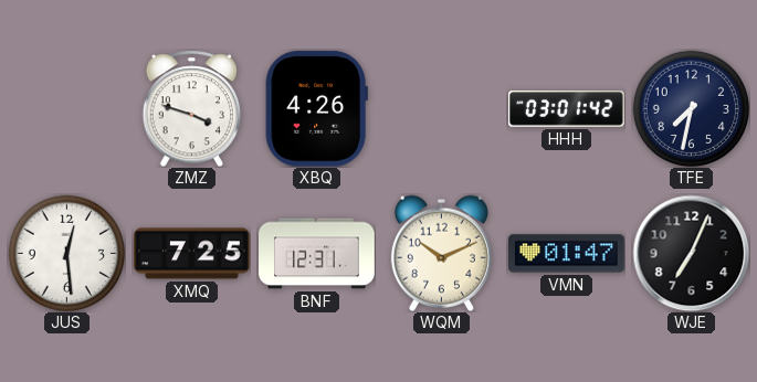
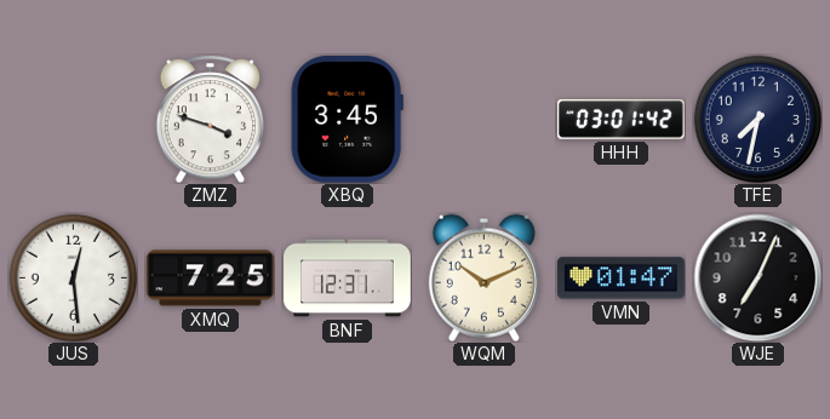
XBQ: 4:26 -> 3:45 (347, 120)
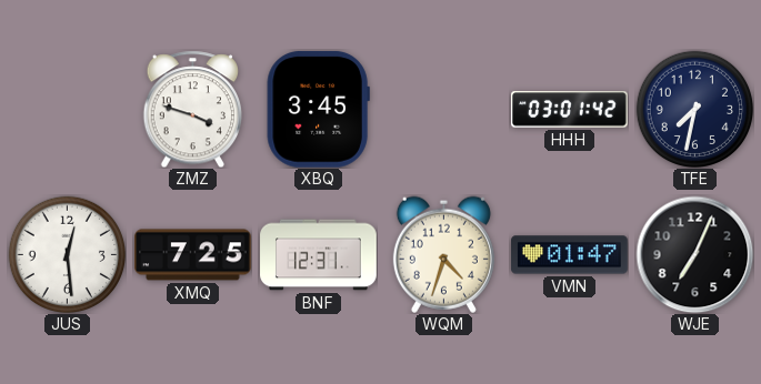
WQM: 10:11 -> 4:33 (443, 254)
